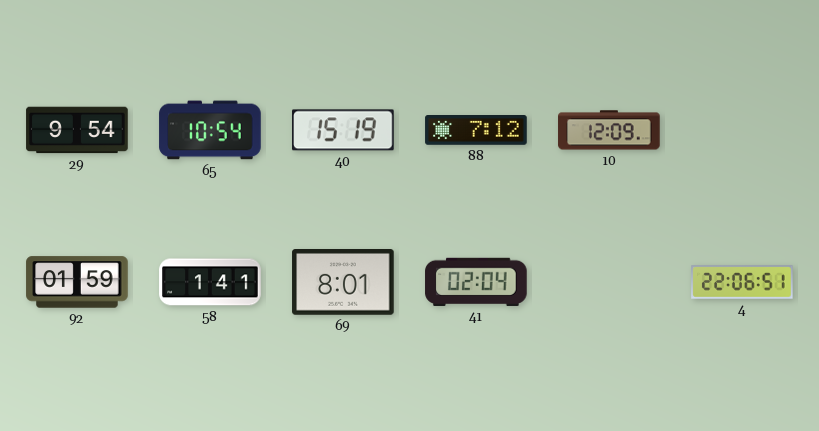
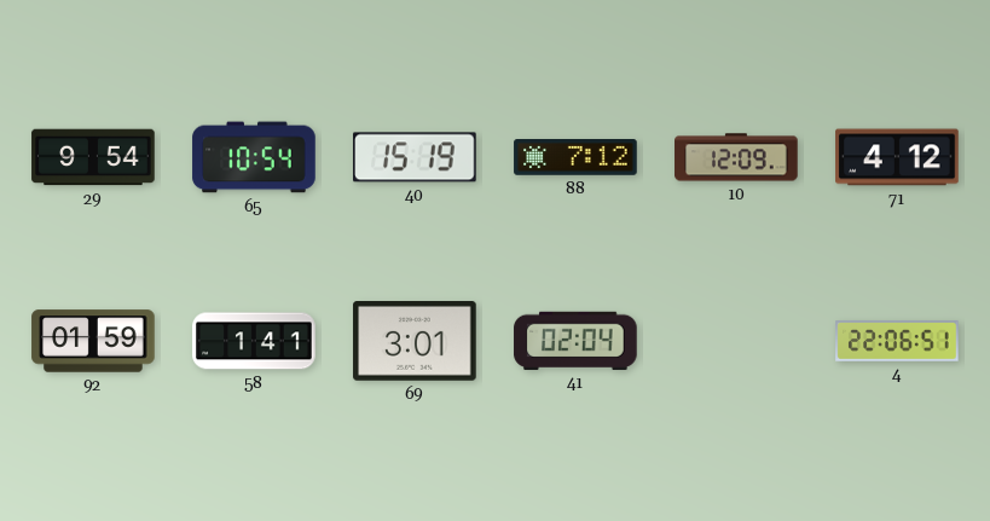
71: none -> 4:12 (897, 157)
69: 8:01 -> 3:01 (415, 342)
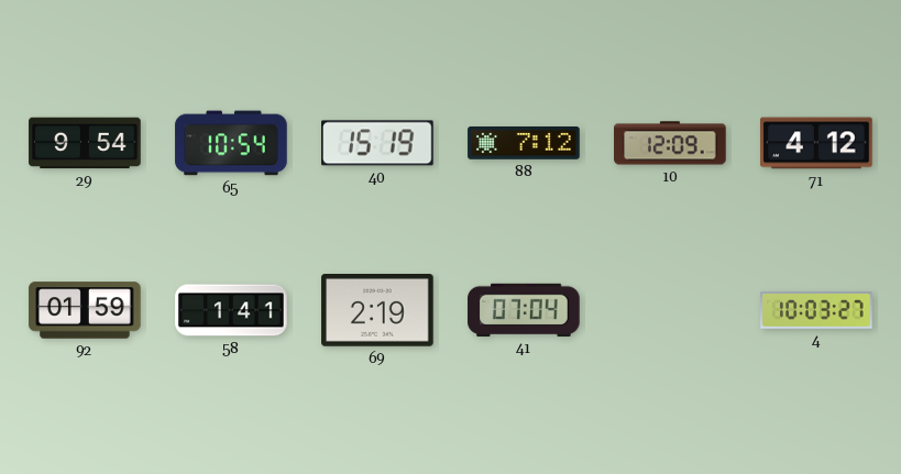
69: 3:01 -> 2:19 (377, 311)
41: 02:04 -> 07:04 (524, 310)
4: 22:06 -> 10:03 (816, 310)
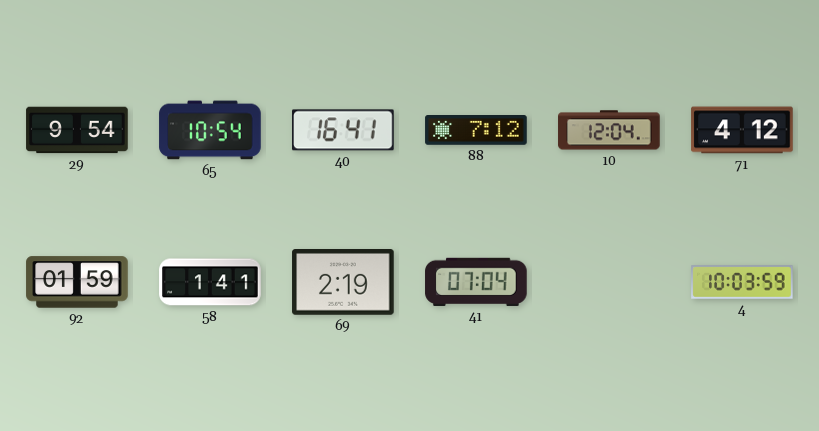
40: 15:19 -> 16:41 (343, 130)
10: 12:09 -> 12:04 (609, 130)
4: 10:03:27 -> 10:03:59 (742, 282)
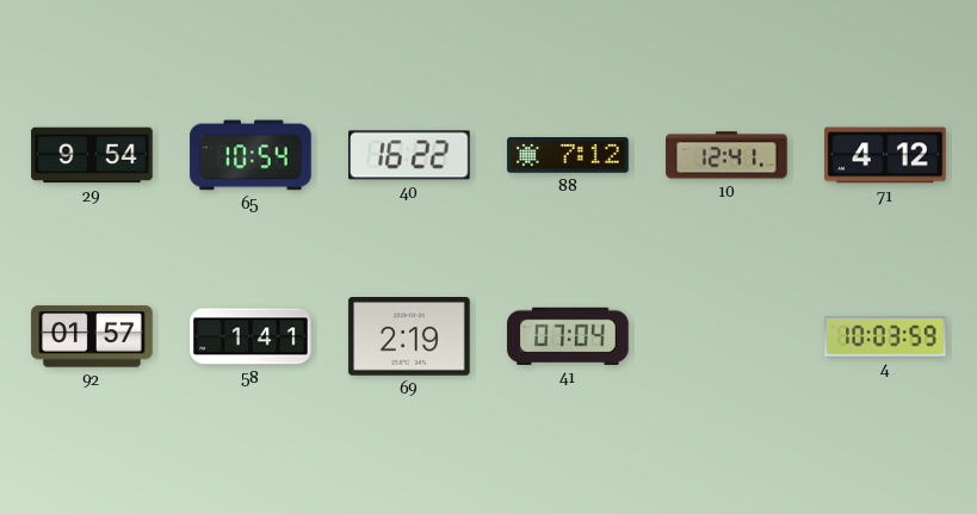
40: 16:41 -> 16:22 (409, 155)
10: 12:04 -> 12:41 (726, 155)
92: 01:59 -> 01:57 (92, 336)
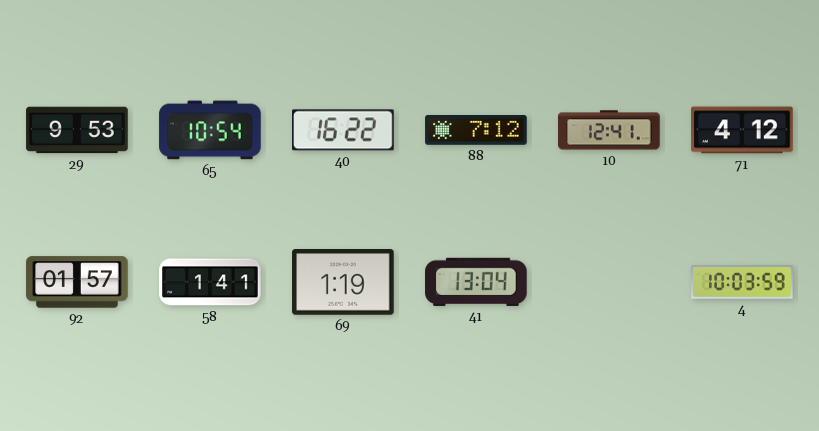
29: 9:54 -> 9:53 (77, 130)
69: 2:19 -> 1:19 (343, 283)
41: 07:04 -> 13:04 (476, 282)
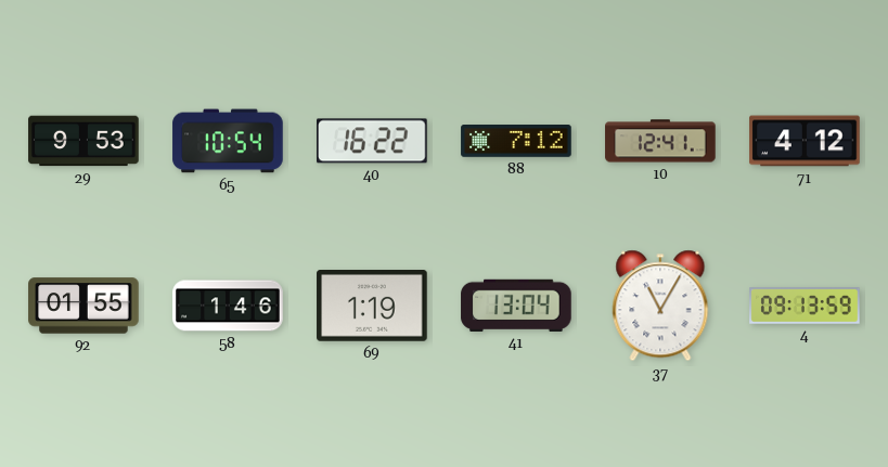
92: 01:57 -> 01:55 (83, 306)
58: 1:41 -> 1:46 (228, 306)
37: none -> 11:05 (660, 306)
4: 10:03 -> 09:13 (805, 306)
